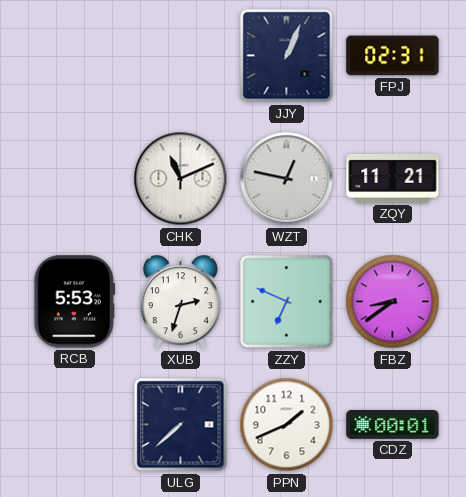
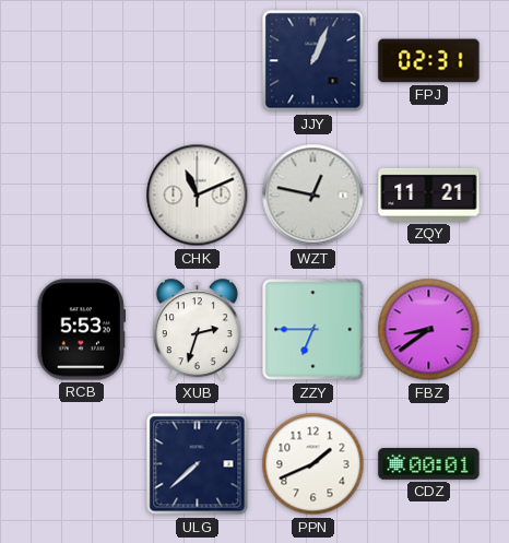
ZZY: 6:49 -> 6:45 (313, 330)
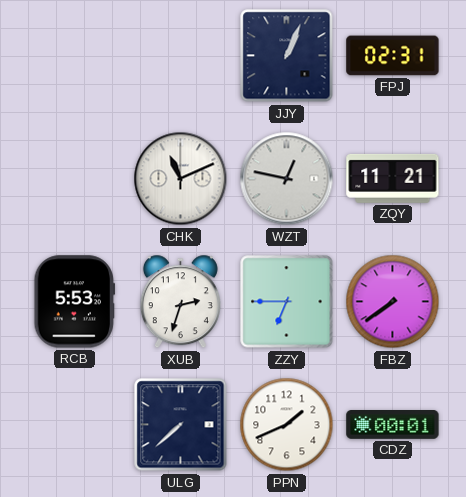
FBZ: 8:39 -> 7:39 (393, 302)
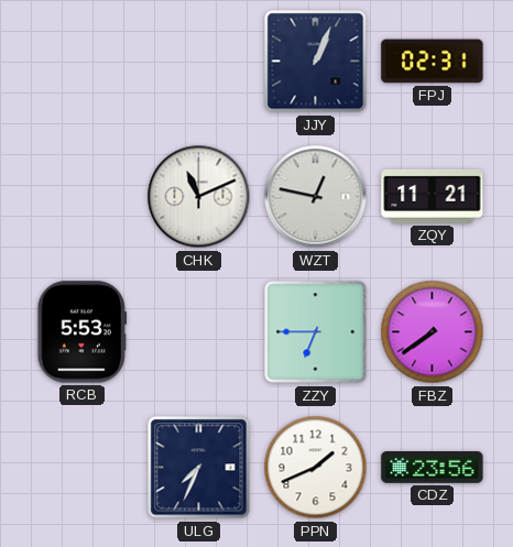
XUB: 2:33 -> none (180, 302)
ULG: 7:38 -> 7:34 (199, 468)
CDZ: 00:01 -> 23:56 (433, 468)
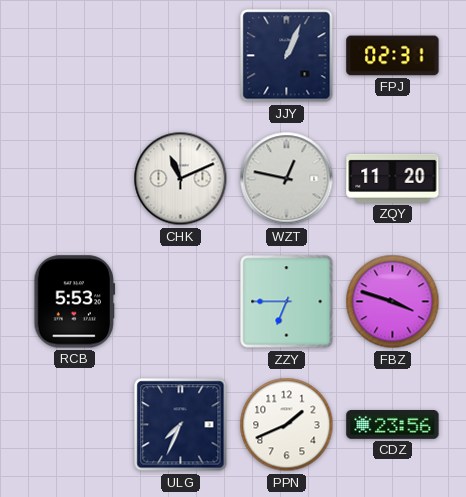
ZQY: 11:21 -> 11:20 (393, 178)
FBZ: 7:39 -> 3:48 (393, 302)
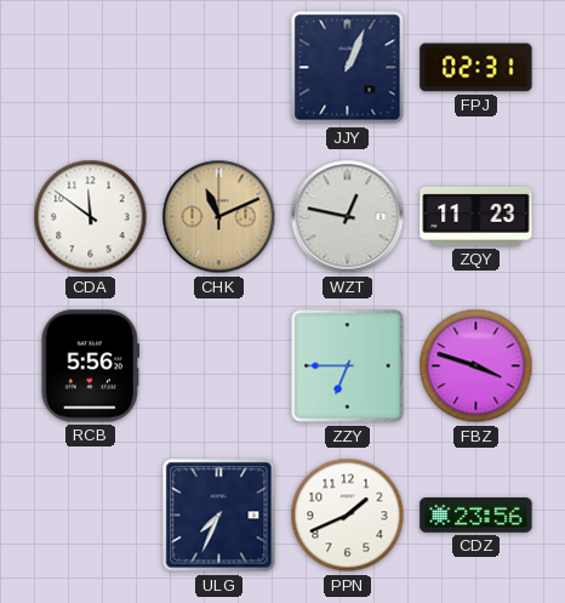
CDA: none -> 11:51 (91, 217)
CHK dial: white -> champagne (219, 217)
ZQY: 11:20 -> 11:23 (476, 216)
RCB: 5:53 -> 5:56 (91, 366)
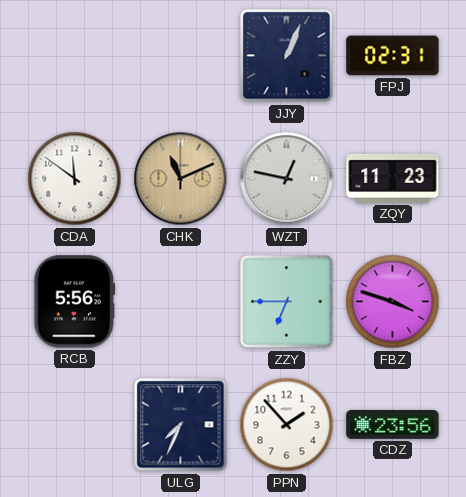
PPN: 1:41 -> 1:53 (287, 425)
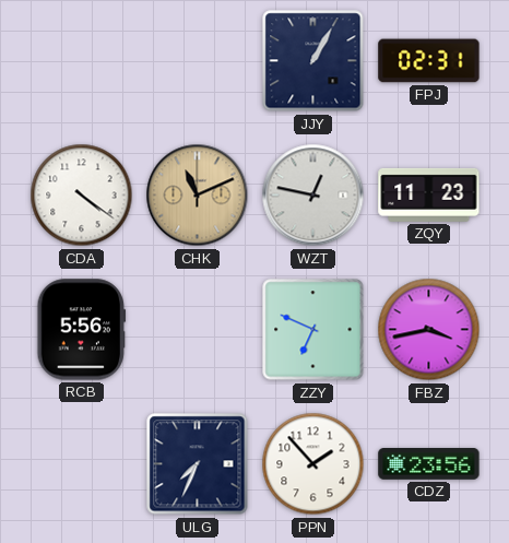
JJY: 1:04 -> 1:05 (313, 61)
CDA: 11:51 -> 4:21 (82, 196)
ZZY: 6:45 -> 6:49 (313, 330)
FBZ: 3:48 -> 3:43 (429, 330)
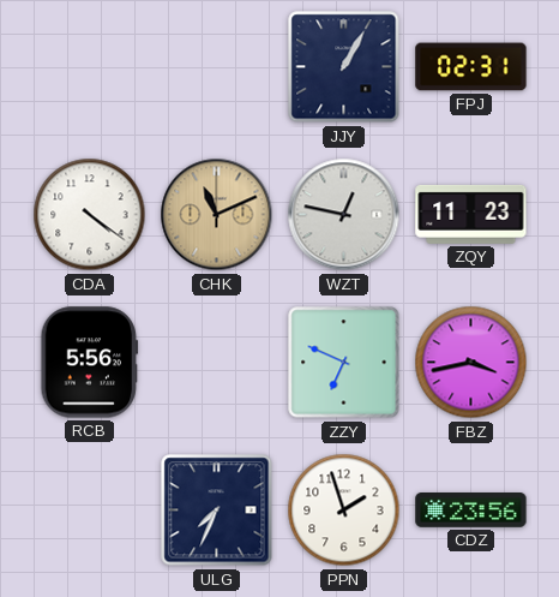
PPN: 1:53 -> 1:57 (344, 511)
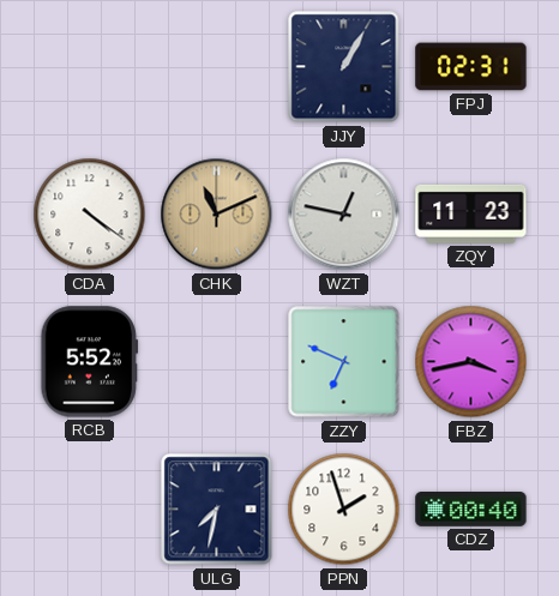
RCB: 5:56 -> 5:52 (90, 362)
ULG: 7:34 -> 7:32 (217, 510)
CDZ: 23:56 -> 00:40 (471, 510)
